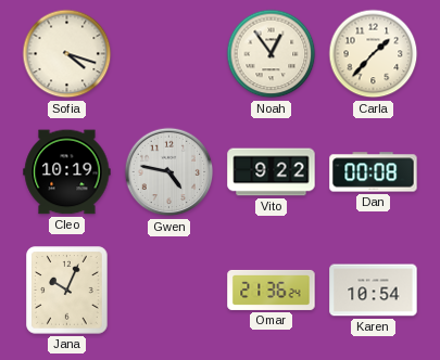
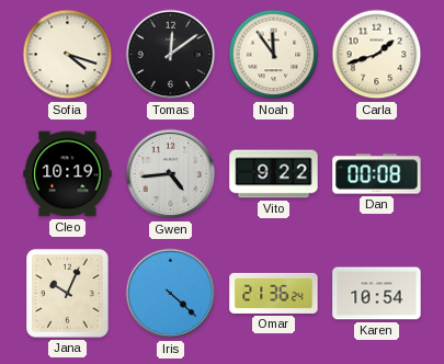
Tomas: none -> 12:09 (171, 55)
Noah: 12:54 -> 11:54 (274, 55)
Carla: 1:37 -> 1:42 (377, 55)
Gwen: 4:47 -> 4:44 (171, 174)
Iris: none -> 4:22 (171, 294)
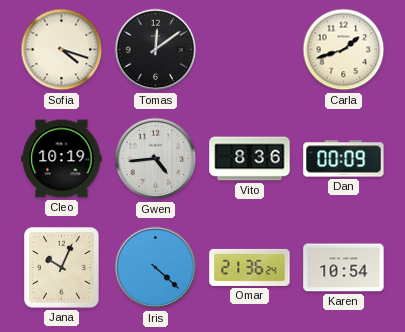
Noah: 11:54 -> none (274, 55)
Vito: 9:22 -> 8:36 (250, 159)
Dan: 00:08 -> 00:09 (344, 159)
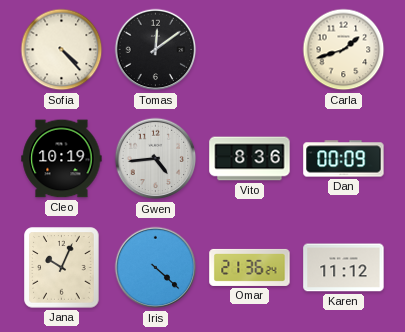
Sofia: 4:18 -> 4:23 (62, 50)
Karen: 10:54 -> 11:12 (344, 268)
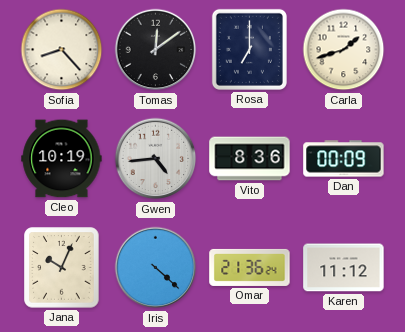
Sofia: 4:23 -> 8:23 (62, 50)
Rosa: none -> 7:00 (249, 49)
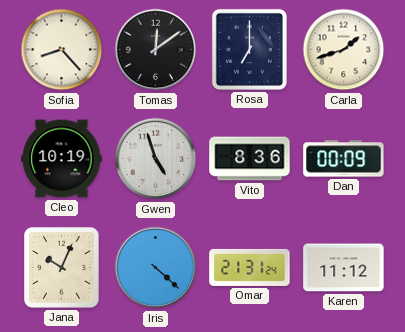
Gwen: 4:44 -> 4:57 (156, 159)
Omar: 21:36 -> 21:31 (250, 267)
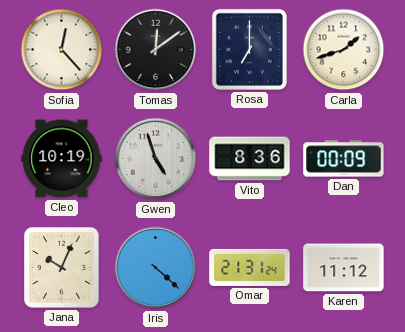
Sofia: 8:23 -> 12:23 (62, 50)
